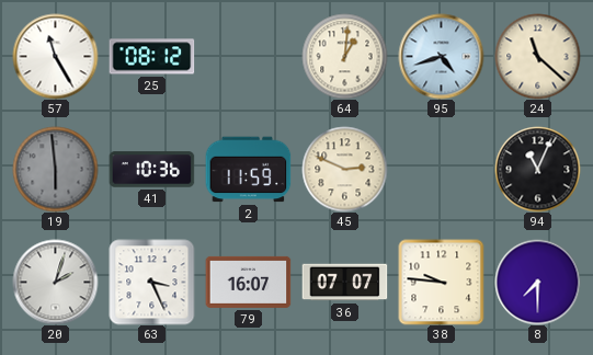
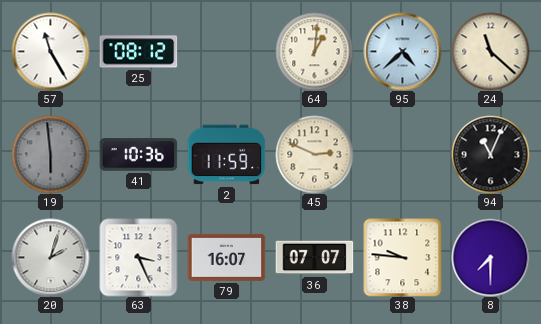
95: 4:42 -> 4:38 (402, 51)
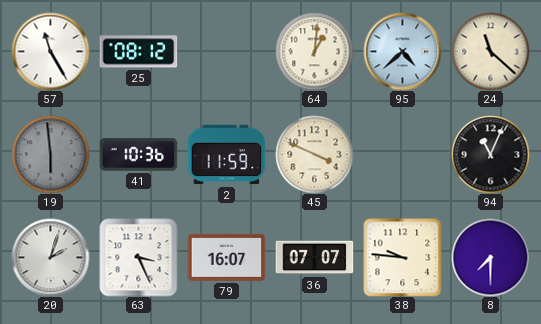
45: 2:49 -> 3:49 (314, 154)
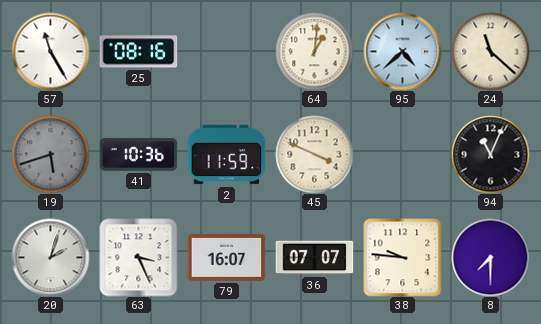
25: 08:12 -> 08:16 (138, 52)
19: 5:59 -> 5:42 (50, 154)
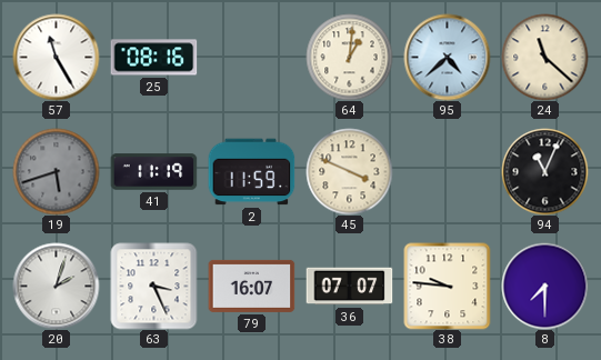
41: 10:36 -> 11:19 (153, 172)
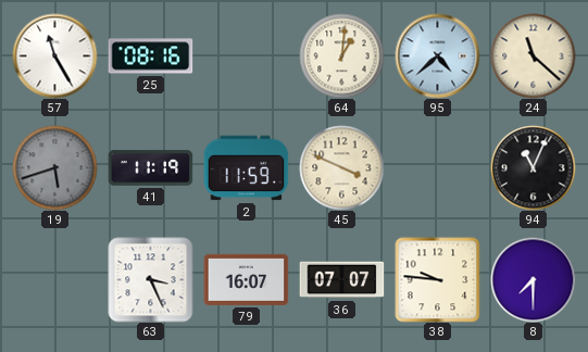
20: 2:03 -> none (56, 286)
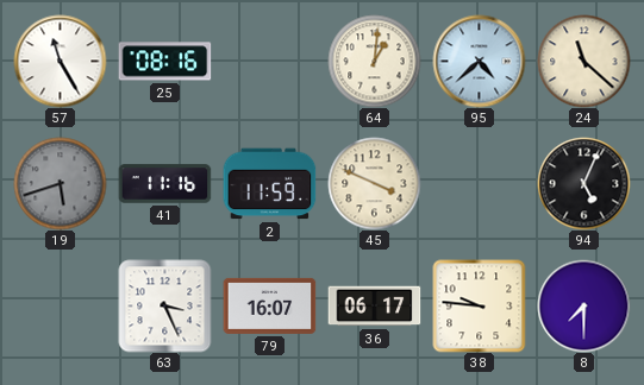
41: 11:19 -> 11:16 (164, 184)
94: 11:04 -> 5:04 (583, 183)
36: 07:07 -> 06:17 (374, 307)
